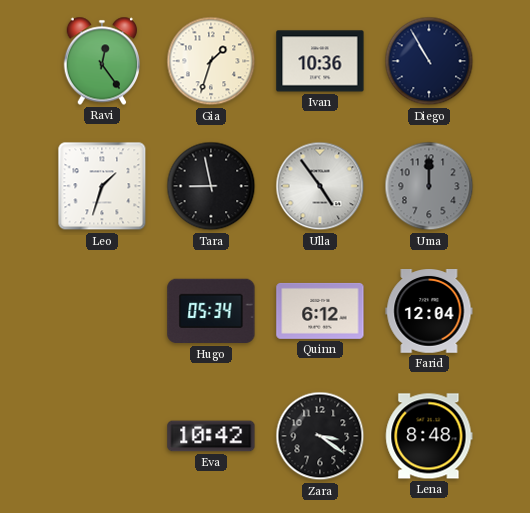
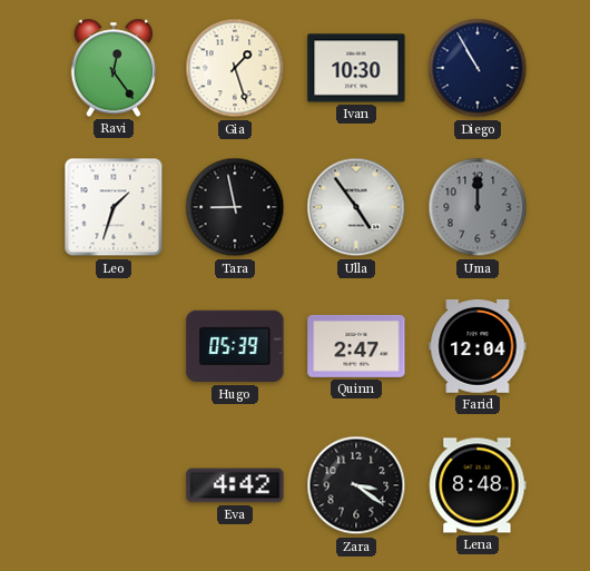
Gia: 1:33 -> 1:27 (235, 68)
Ivan: 10:36 -> 10:30 (356, 68)
Hugo: 05:34 -> 05:39 (235, 346)
Quinn: 6:12 -> 2:47 (356, 346)
Eva: 10:42 -> 4:42 (235, 485)
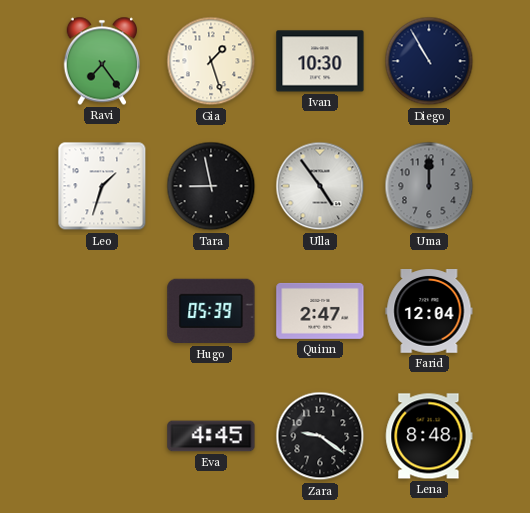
Ravi: 12:24 -> 7:24 (102, 61)
Eva: 4:42 -> 4:45 (211, 436)
Zara: 3:21 -> 9:21 (320, 436)
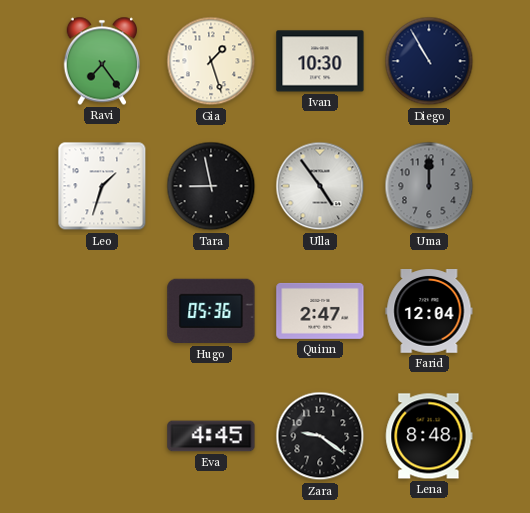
Hugo: 05:39 -> 05:36 (211, 311)
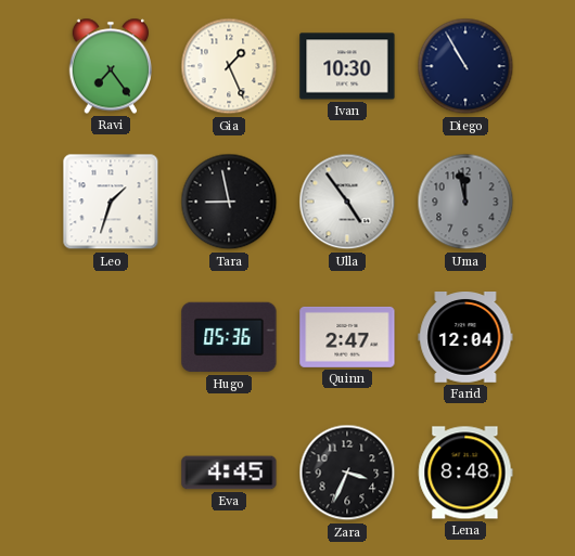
Gia: 1:27 -> 1:26 (229, 66)
Uma: 12:00 -> 11:58 (465, 202)
Zara: 9:21 -> 3:34 (347, 473)
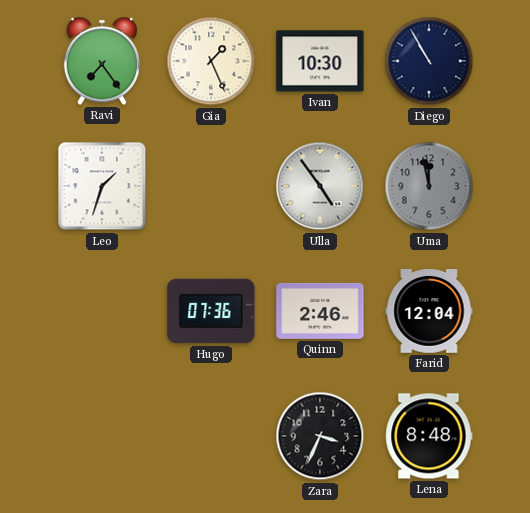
Tara: 8:58 -> none (229, 202)
Hugo: 05:36 -> 07:36 (211, 311)
Quinn: 2:47 -> 2:46 (320, 311)
Eva: 4:45 -> none (229, 473)
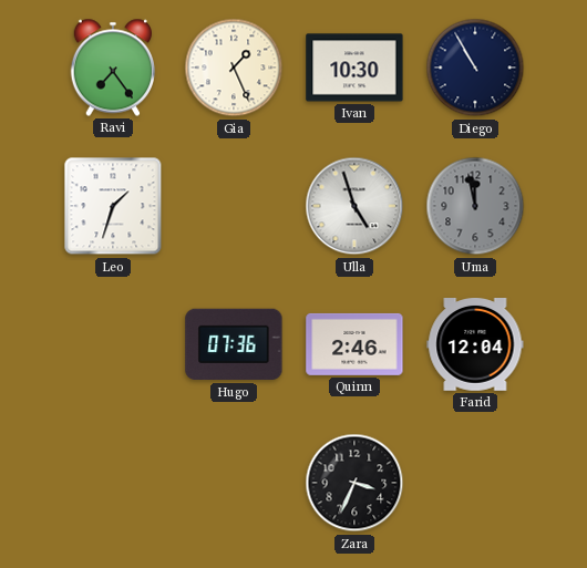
Ulla: 4:54 -> 4:57 (354, 206)
Lena: 8:48 -> none (429, 436)
